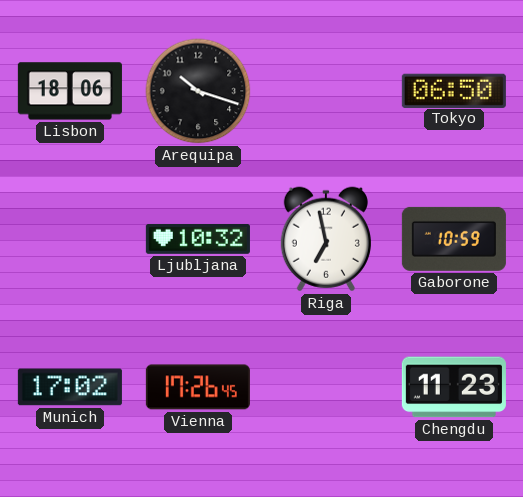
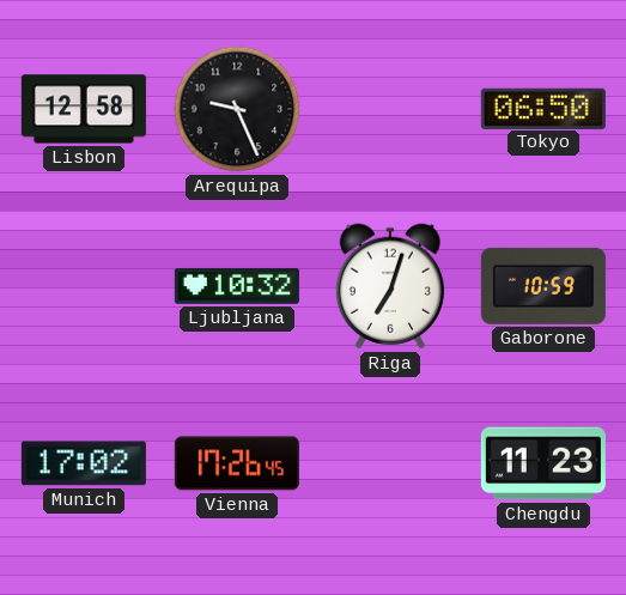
Lisbon: 18:06 -> 12:58 (84, 109)
Arequipa: 10:18 -> 9:26 (237, 109)
Riga: 6:58 -> 7:03 (390, 286)
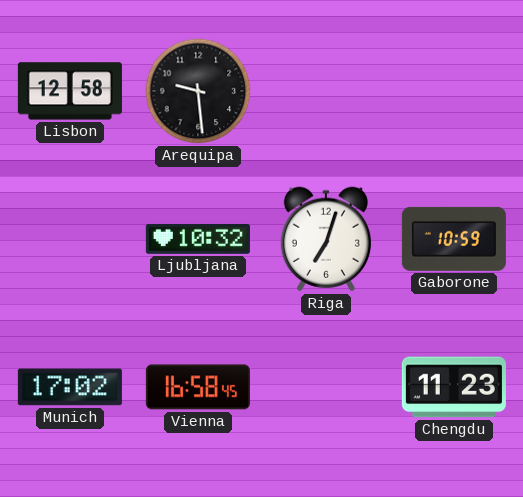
Arequipa: 9:26 -> 9:29 (198, 91)
Tokyo: 06:50 -> none (543, 108)
Vienna: 17:26 -> 16:58 (198, 387)
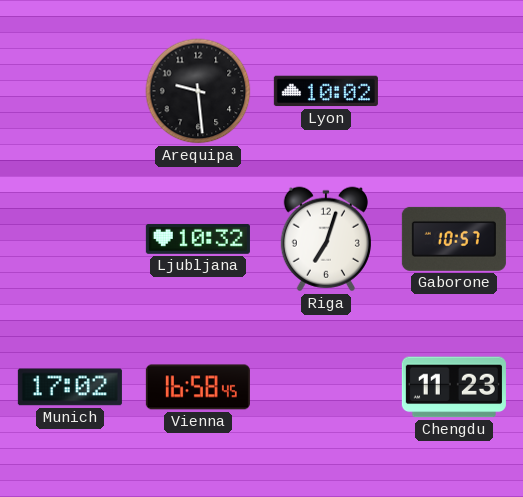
Lisbon: 12:58 -> none (70, 91)
Lyon: none -> 10:02 (326, 91)
Gaborone: 10:59 -> 10:57 (454, 239)
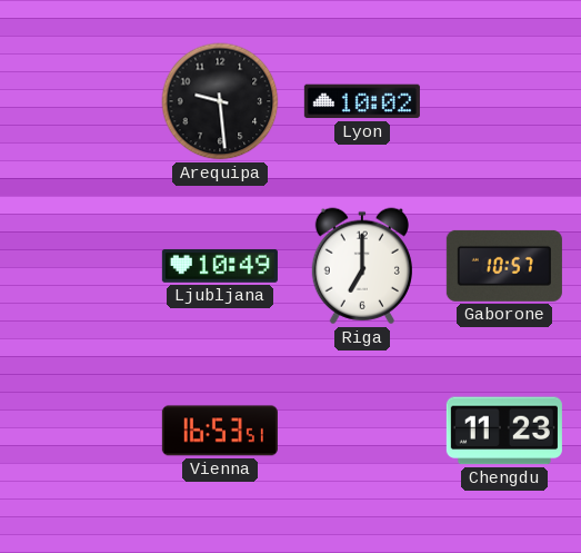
Ljubljana: 10:32 -> 10:49 (220, 266)
Riga: 7:03 -> 7:00 (362, 266)
Munich: 17:02 -> none (70, 387)
Vienna: 16:58 -> 16:53 (220, 431)
